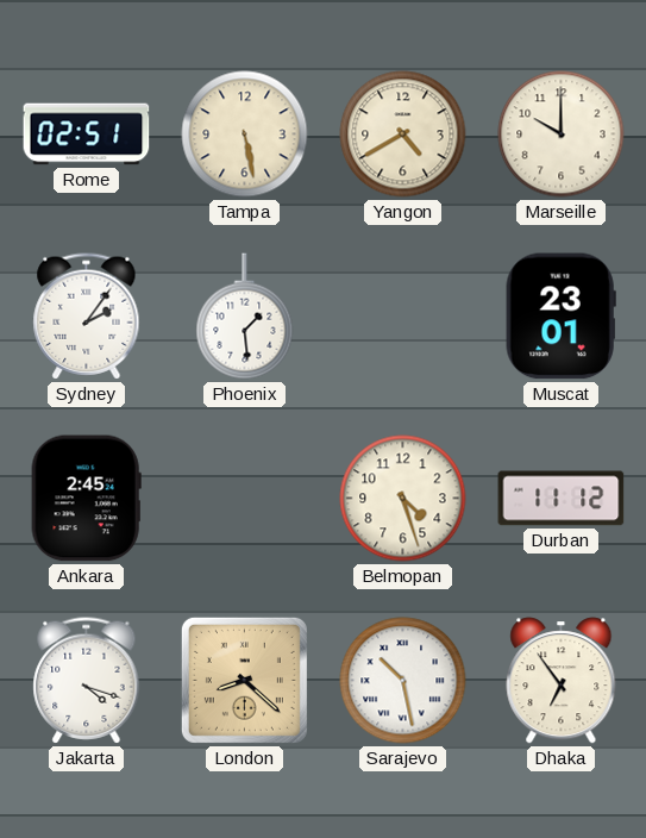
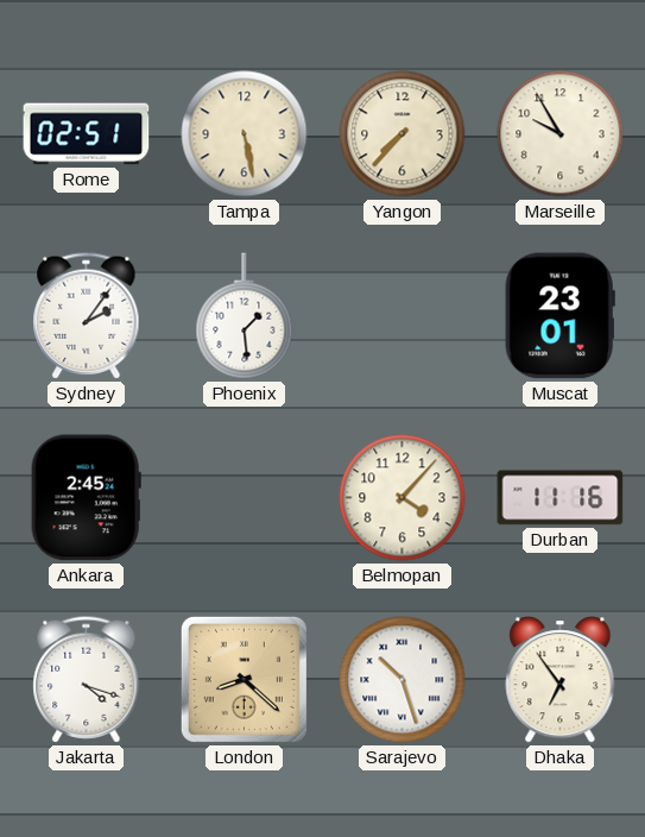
Yangon: 4:40 -> 7:37 (403, 134)
Marseille: 10:00 -> 9:55 (561, 134)
Belmopan: 4:27 -> 4:07 (403, 498)
Durban: 11:12 -> 11:16 (561, 498)
Sarajevo: 10:28 -> 10:27 (403, 680)
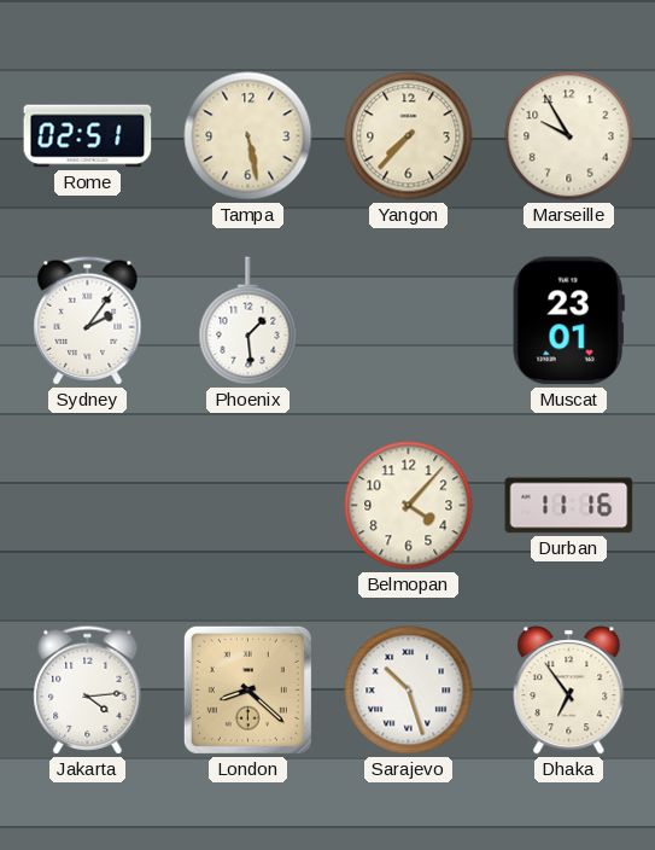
Ankara: 2:45 -> none (86, 498)
Jakarta: 4:18 -> 4:14 (88, 691)
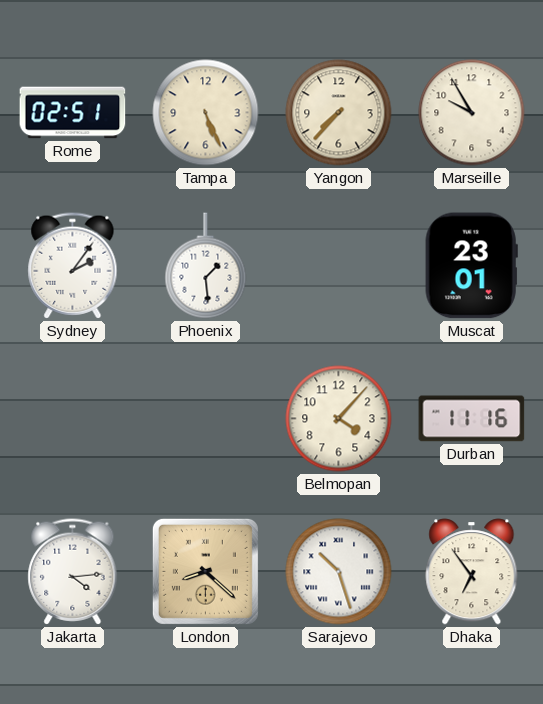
Tampa: 5:28 -> 5:26 (206, 113)
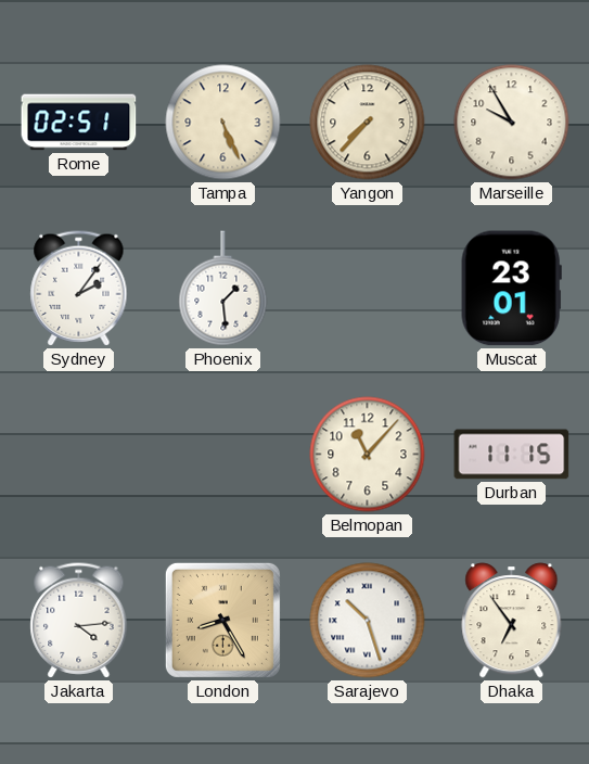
Belmopan: 4:07 -> 11:07 (368, 455)
Durban: 11:16 -> 11:15 (512, 455)
London: 8:22 -> 8:25 (222, 620)
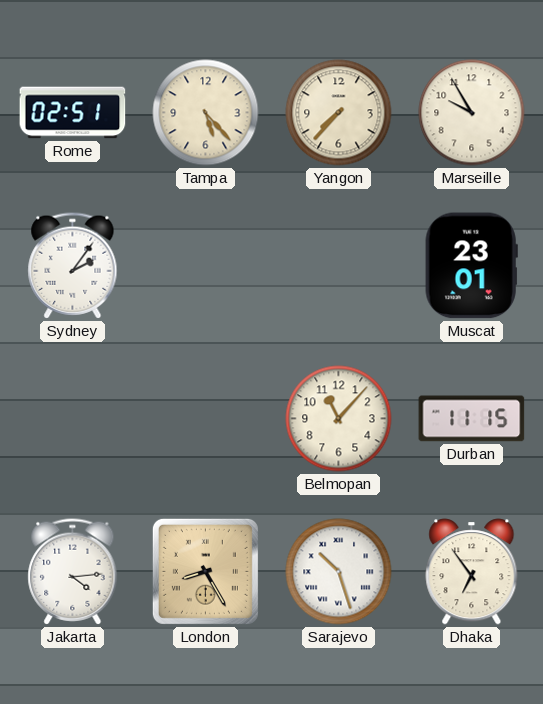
Tampa: 5:26 -> 5:23 (206, 113)
Phoenix: 1:29 -> none (223, 289)
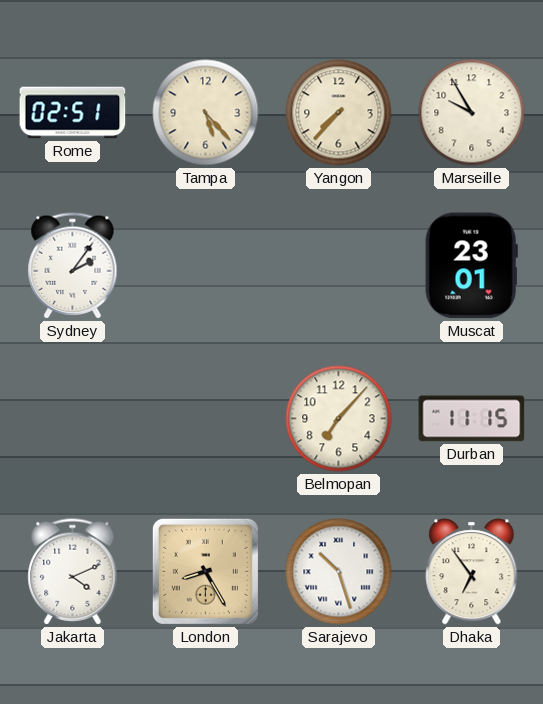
Belmopan: 11:07 -> 7:07 (339, 419)
Jakarta: 4:14 -> 4:11 (73, 572)
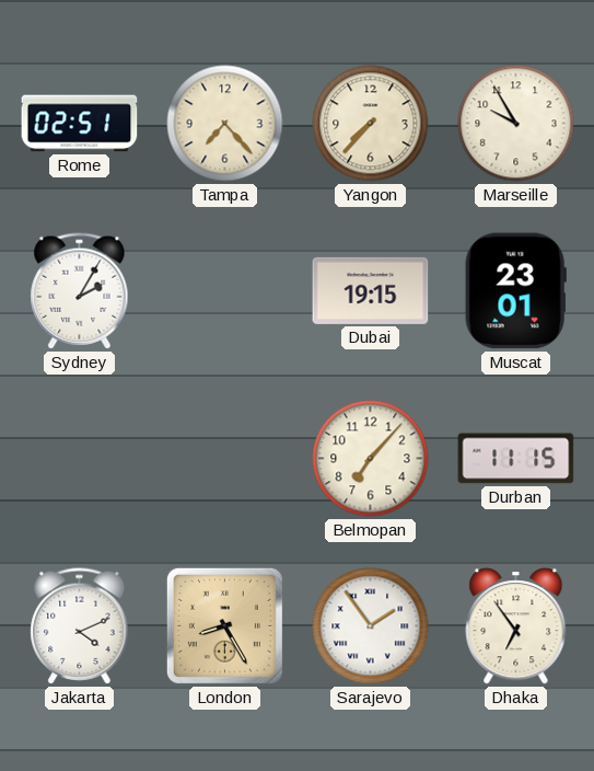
Tampa: 5:23 -> 7:23 (225, 124)
Sydney: 2:06 -> 2:05 (80, 291)
Dubai: none -> 19:15 (371, 290)
Sarajevo: 10:27 -> 1:54 (371, 626)
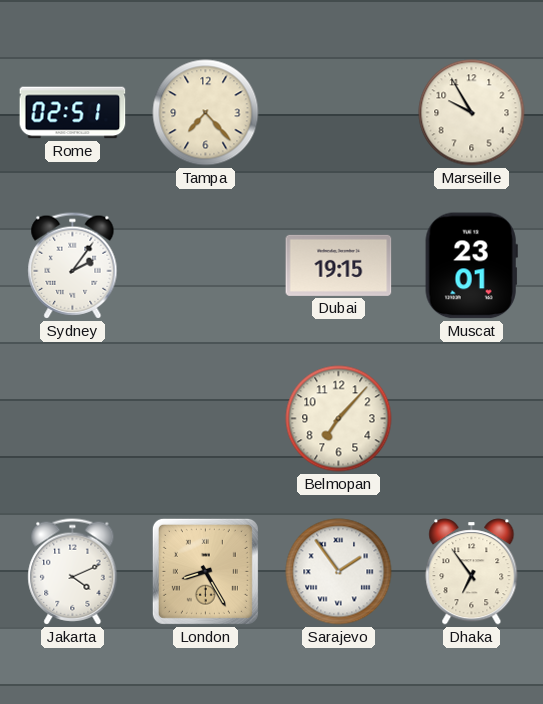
Yangon: 7:37 -> none (371, 124)
Sydney: 2:05 -> 2:06 (73, 266)
Durban: 11:15 -> none (516, 459)
